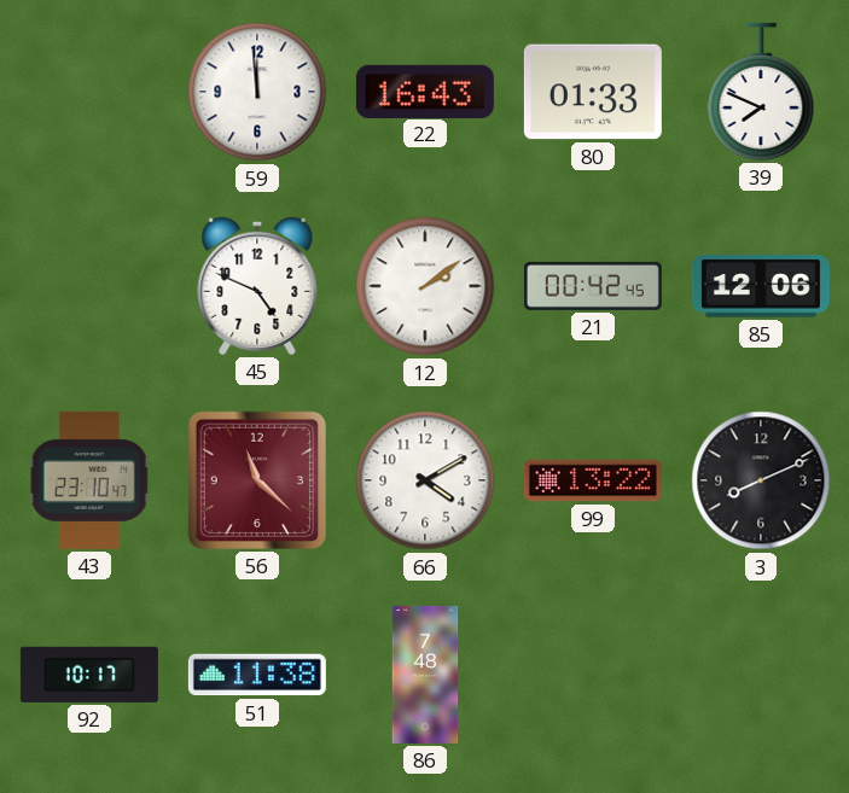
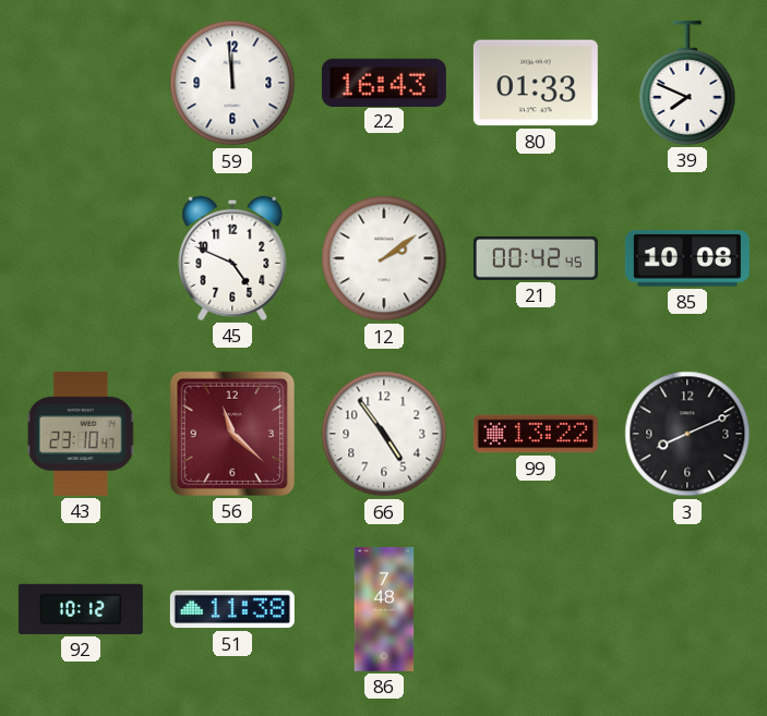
85: 12:06 -> 10:08 (687, 258)
66: 4:10 -> 4:54 (384, 434)
92: 10:17 -> 10:12 (81, 609)
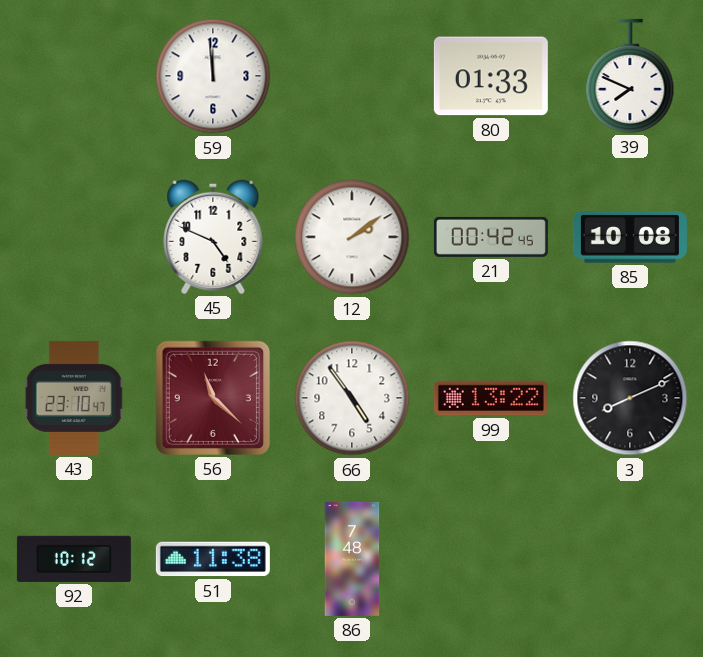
22: 16:43 -> none (384, 82)
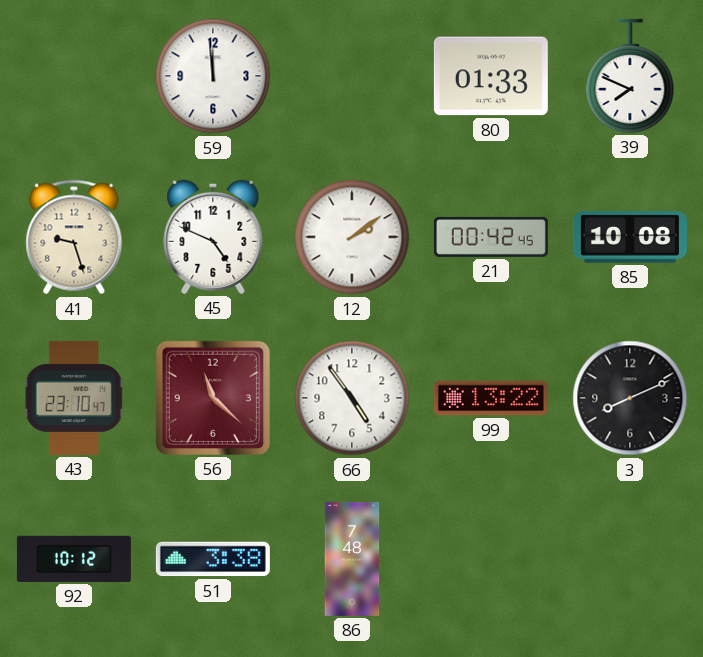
41: none -> 9:27 (74, 237)
51: 11:38 -> 3:38 (213, 559)
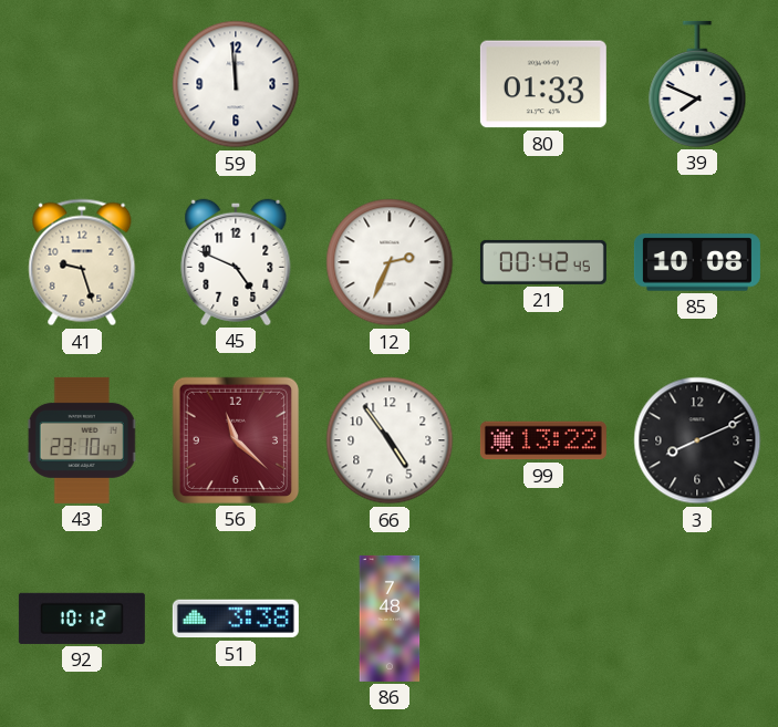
12: 2:09 -> 2:34 (390, 262)
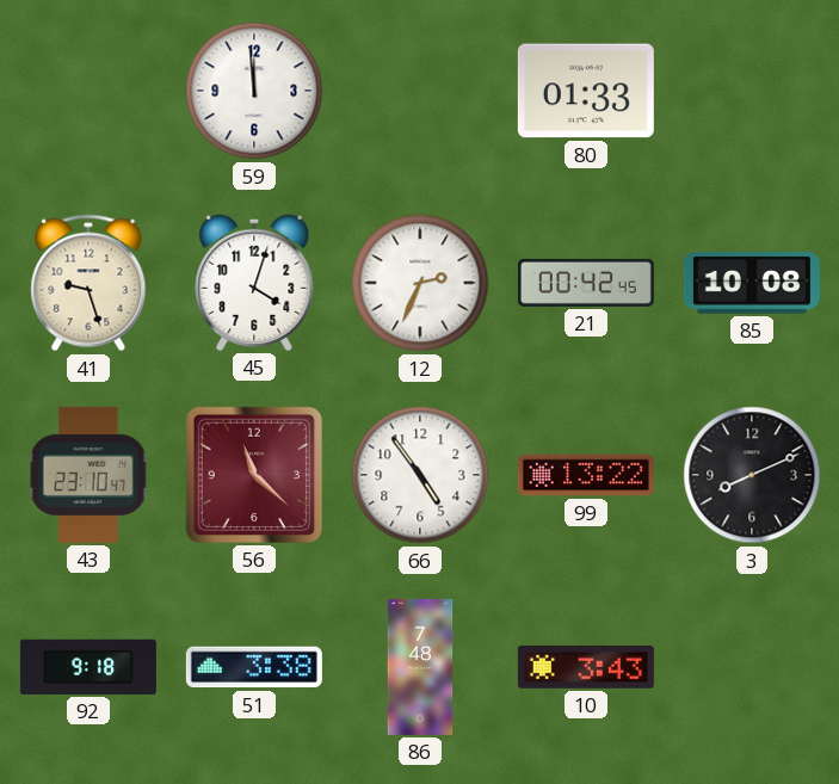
39: 7:49 -> none (697, 84)
45: 4:49 -> 4:03 (254, 283)
92: 10:12 -> 9:18 (88, 667)
10: none -> 3:43 (586, 667)
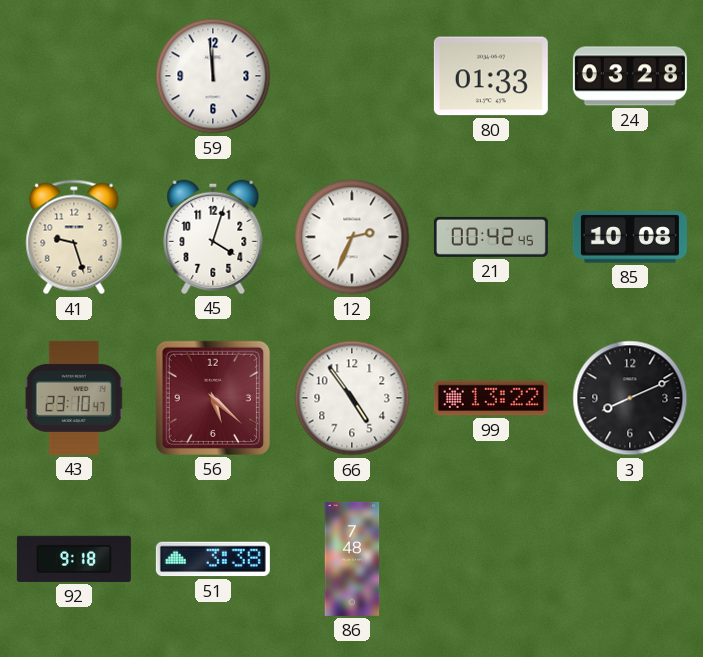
24: none -> 03:28 (630, 76)
56: 11:22 -> 5:22 (213, 398)
10: 3:43 -> none (586, 667)
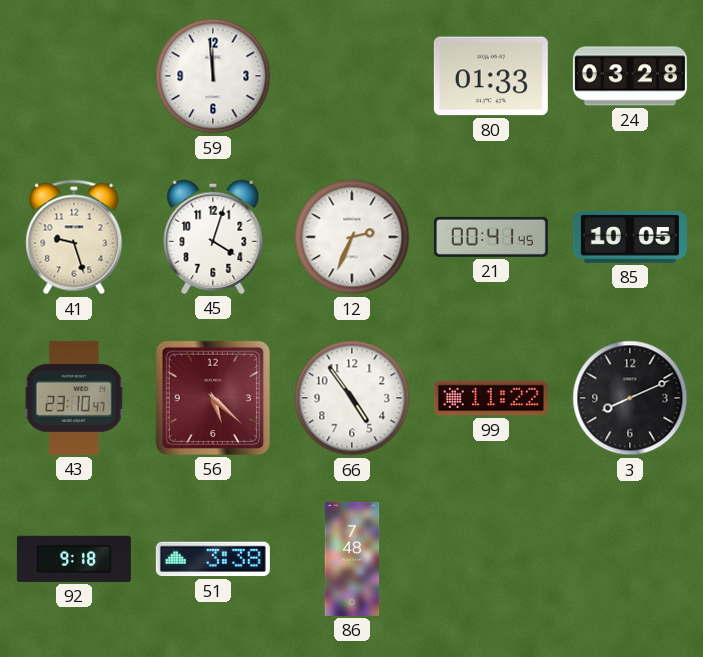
21: 00:42 -> 00:41 (491, 237)
85: 10:08 -> 10:05 (630, 237)
99: 13:22 -> 11:22 (491, 398)
